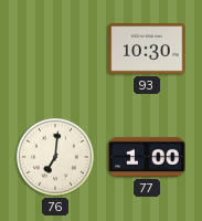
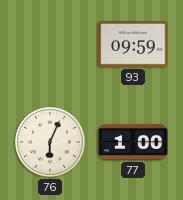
93: 10:30 -> 09:59 (133, 45)
76: 7:01 -> 6:04 (50, 142)
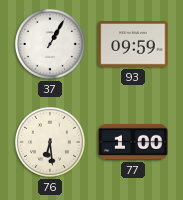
37: none -> 1:05 (50, 44)
76: 6:04 -> 6:29 (50, 142)
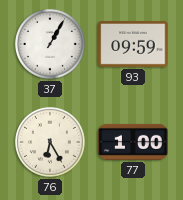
76: 6:29 -> 6:25 (50, 142)
